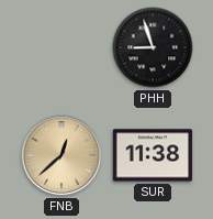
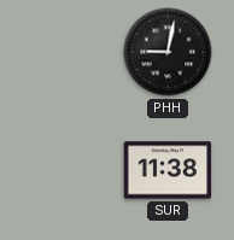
PHH: 8:57 -> 9:02 (168, 52)
FNB: 12:38 -> none (61, 155)
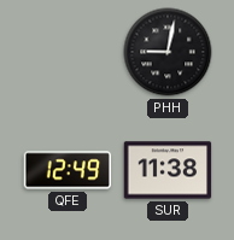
QFE: none -> 12:49 (68, 170)
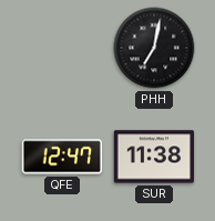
PHH: 9:02 -> 7:02 (154, 48)
QFE: 12:49 -> 12:47 (62, 157)
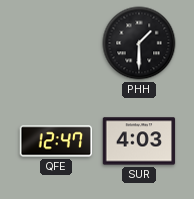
PHH: 7:02 -> 1:30 (139, 43)
SUR: 11:38 -> 4:03 (139, 141)
